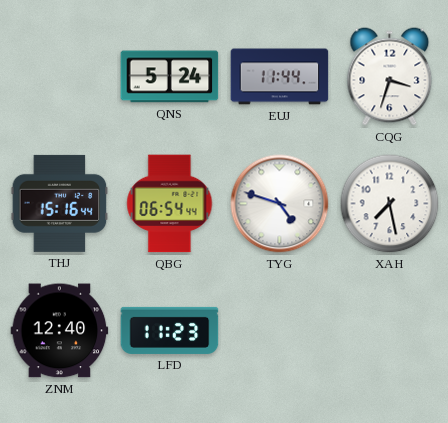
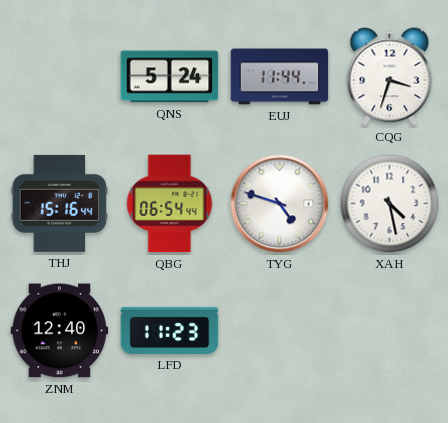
XAH: 7:28 -> 4:28 (390, 204)
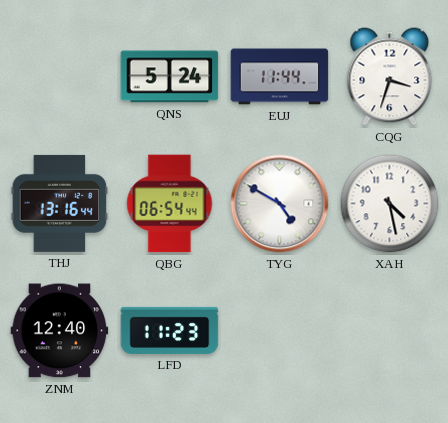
THJ: 15:16 -> 13:16 (60, 203)
TYG: 4:48 -> 4:50 (280, 204)
